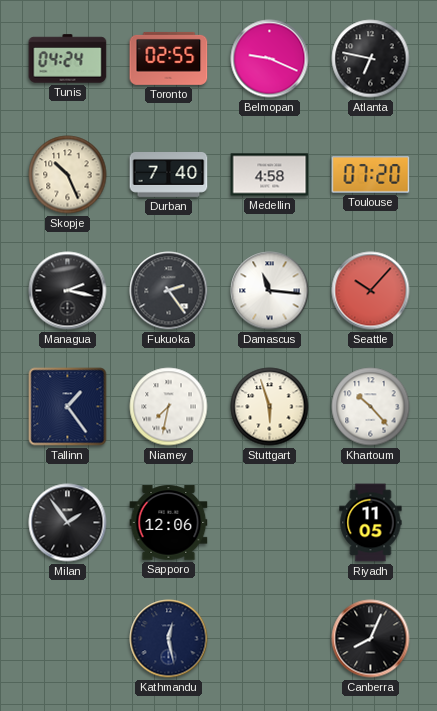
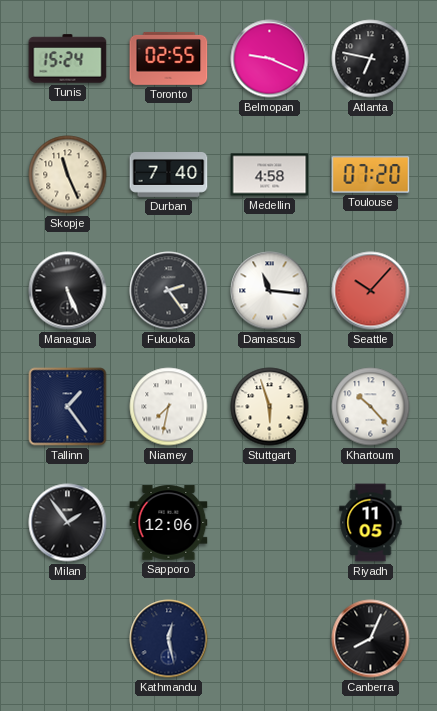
Tunis: 04:24 -> 15:24 (68, 59)
Skopje: 10:26 -> 11:26 (68, 175)
Managua: 2:17 -> 5:26 (68, 291)
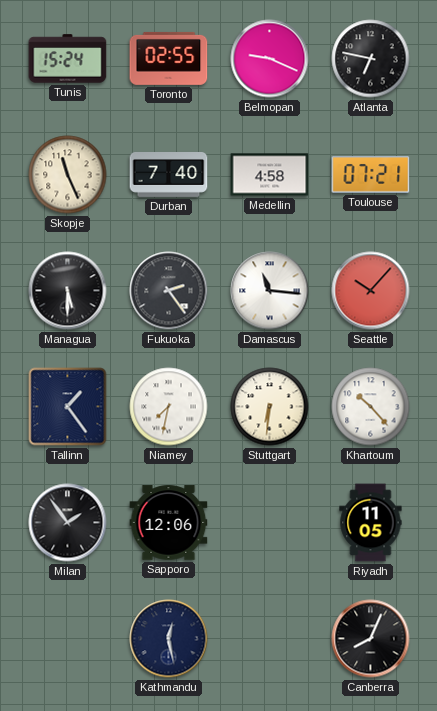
Toulouse: 07:20 -> 07:21 (371, 175)
Managua: 5:26 -> 5:30 (68, 291)
Stuttgart: 5:57 -> 6:31 (270, 407)
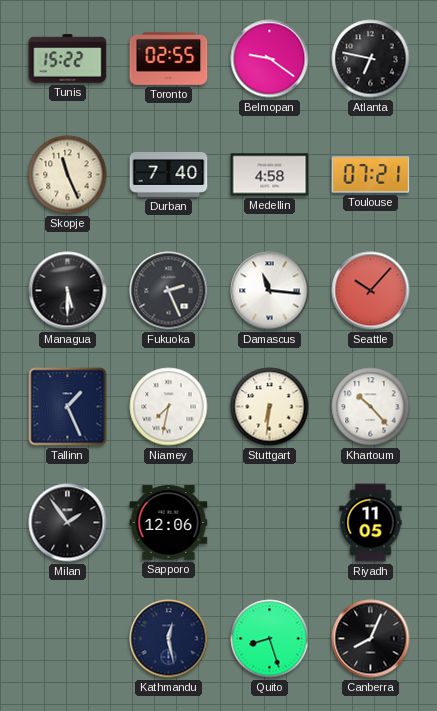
Tunis: 15:24 -> 15:22 (68, 59)
Belmopan: 9:19 -> 9:21 (270, 59)
Fukuoka: 2:24 -> 2:26 (169, 291)
Tallinn: 1:24 -> 1:26 (68, 407)
Quito: none -> 8:27 (270, 639)
